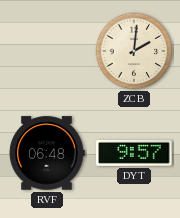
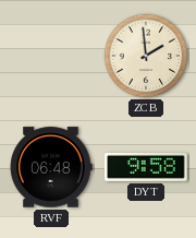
ZCB: 2:01 -> 1:59 (146, 56)
DYT: 9:57 -> 9:58 (146, 167)
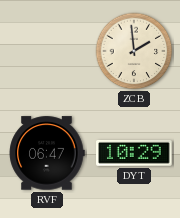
RVF: 06:48 -> 06:47 (47, 153)
DYT: 9:58 -> 10:29 (134, 153)
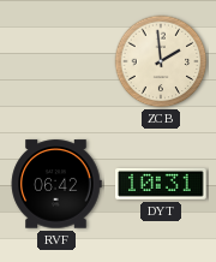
RVF: 06:47 -> 06:42 (56, 184)
DYT: 10:29 -> 10:31 (161, 184)
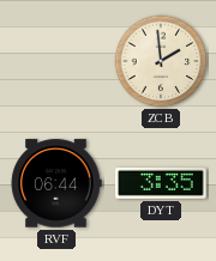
RVF: 06:42 -> 06:44 (56, 183)
DYT: 10:31 -> 3:35 (161, 183)
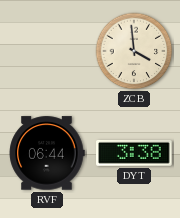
ZCB: 1:59 -> 3:59 (134, 51)
DYT: 3:35 -> 3:38 (134, 153)
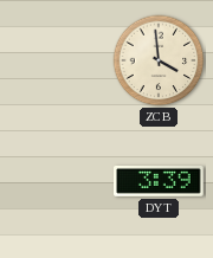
RVF: 06:44 -> none (47, 153)
DYT: 3:38 -> 3:39 (159, 181)
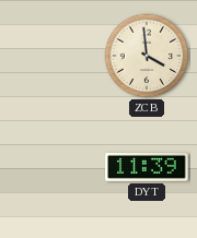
DYT: 3:39 -> 11:39 (147, 167)
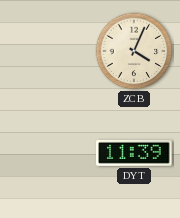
ZCB: 3:59 -> 4:04 (134, 51)
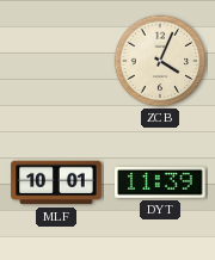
MLF: none -> 10:01 (56, 182)
